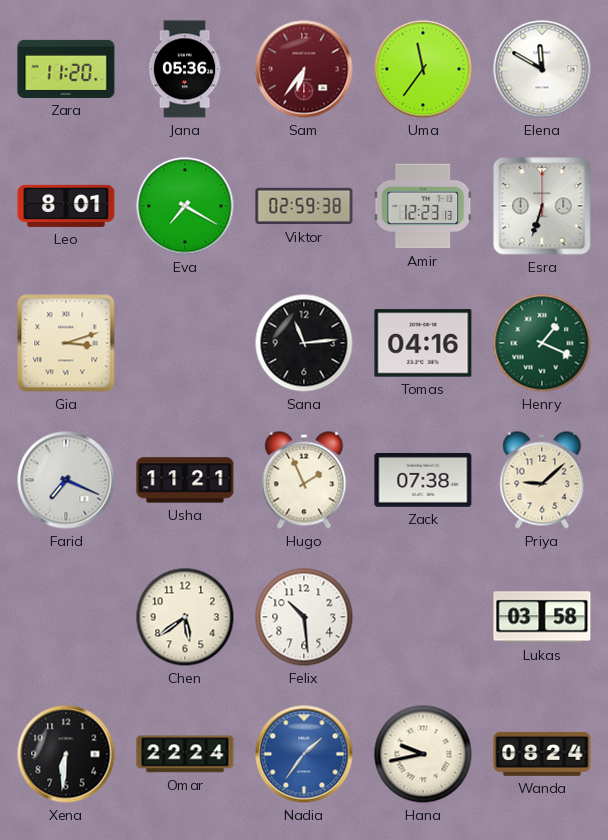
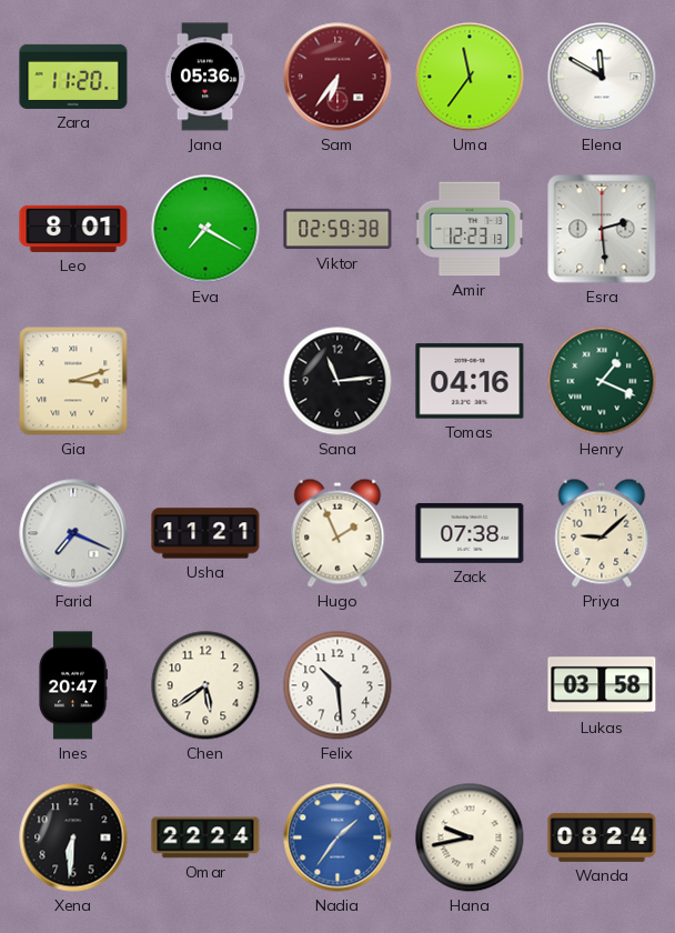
Esra: 6:33 -> 2:29 (602, 229)
Ines: none -> 20:47 (73, 685)
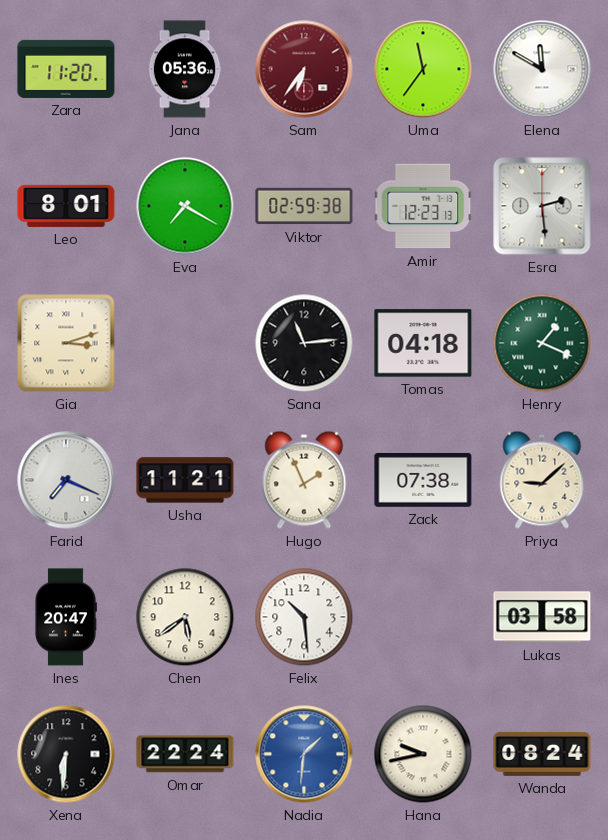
Tomas: 04:16 -> 04:18 (423, 343)
Nadia: 1:36 -> 1:31 (304, 754)
